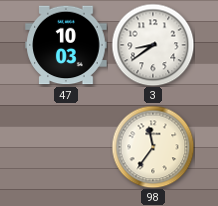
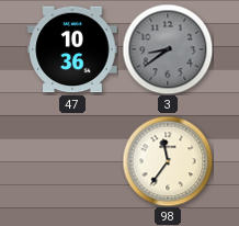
47: 10:03 -> 10:36 (72, 49)
3 dial: white -> grey (168, 49)
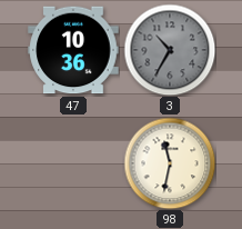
3: 8:39 -> 10:35 (170, 50)
98: 11:36 -> 11:32 (170, 163)
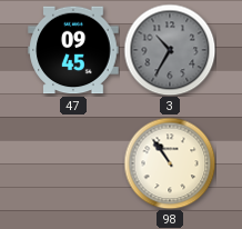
47: 10:36 -> 09:45 (73, 50)
98: 11:32 -> 10:54 (170, 163)
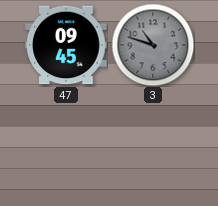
3: 10:35 -> 10:48 (153, 45)
98: 10:54 -> none (170, 163)
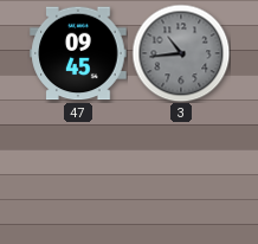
3: 10:48 -> 10:44 (181, 53)
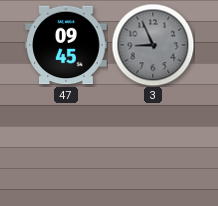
3: 10:44 -> 8:56 (153, 45)
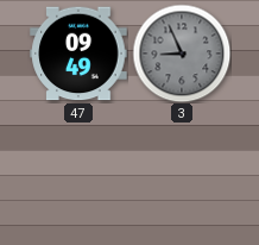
47: 09:45 -> 09:49 (78, 54)
